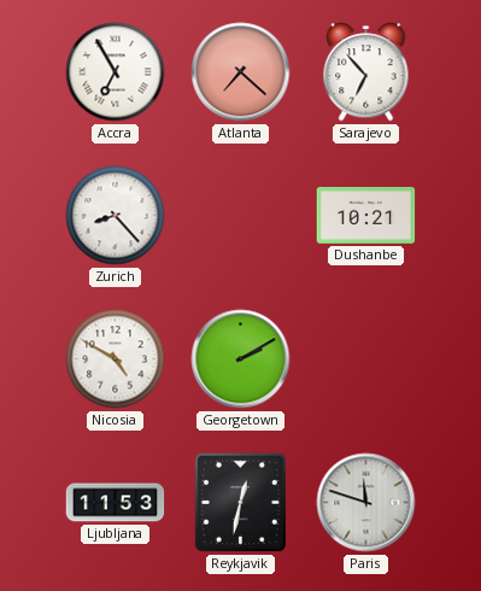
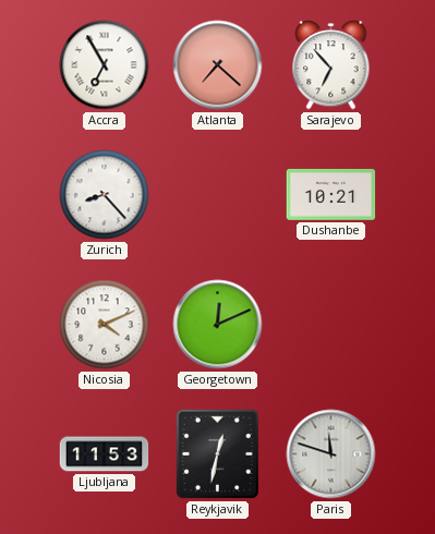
Nicosia: 4:50 -> 4:11 (105, 325)
Georgetown: 2:10 -> 12:11 (218, 325)
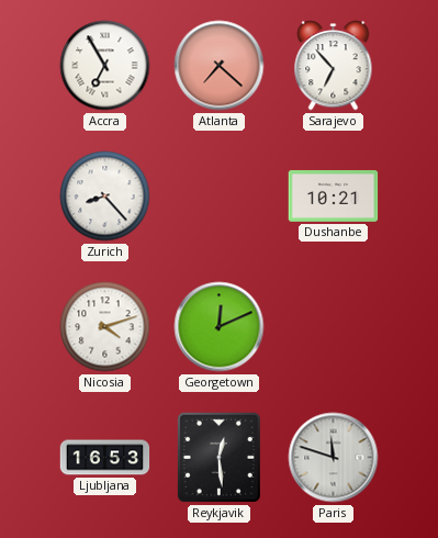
Nicosia: 4:11 -> 4:12 (105, 327)
Ljubljana: 11:53 -> 16:53 (105, 458)
Reykjavik: 12:32 -> 12:29 (218, 457)
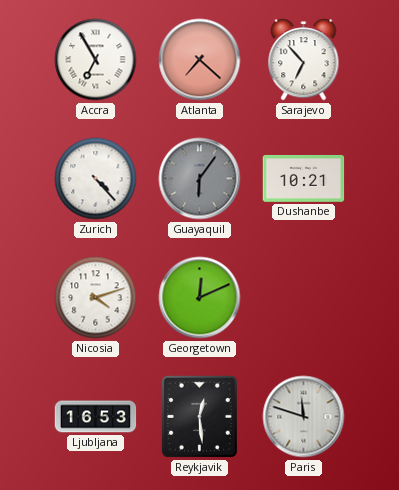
Zurich: 8:23 -> 4:23 (96, 179)
Guayaquil: none -> 6:06 (200, 179)
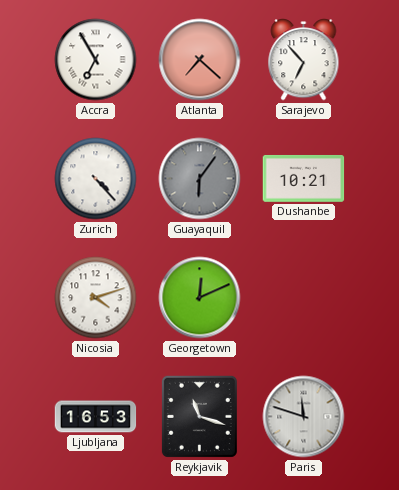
Reykjavik: 12:29 -> 11:18 (199, 416)
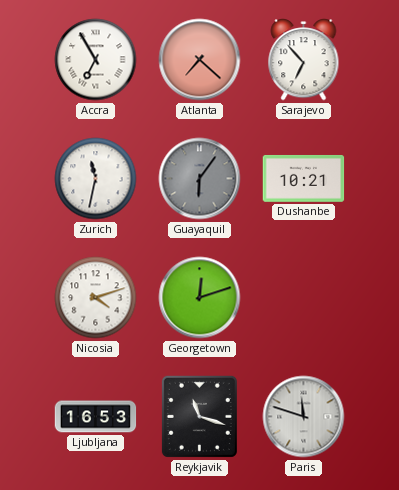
Zurich: 4:23 -> 11:32 (96, 179)
Georgetown: 12:11 -> 12:12 (200, 298)
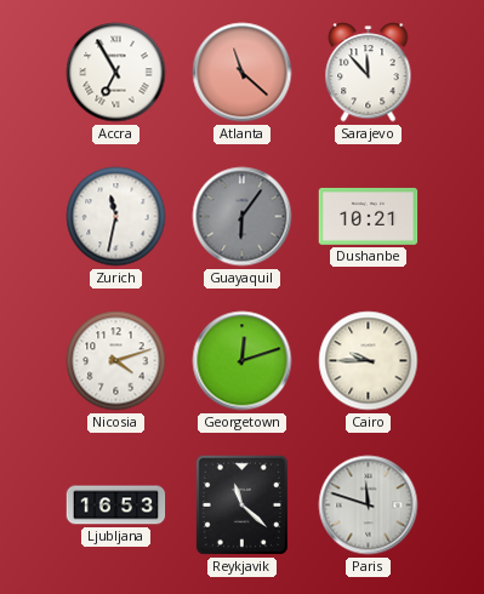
Atlanta: 7:22 -> 11:22 (243, 73)
Sarajevo: 6:53 -> 11:53 (369, 73)
Cairo: none -> 9:45 (369, 361)
Reykjavik: 11:18 -> 11:22 (241, 504)
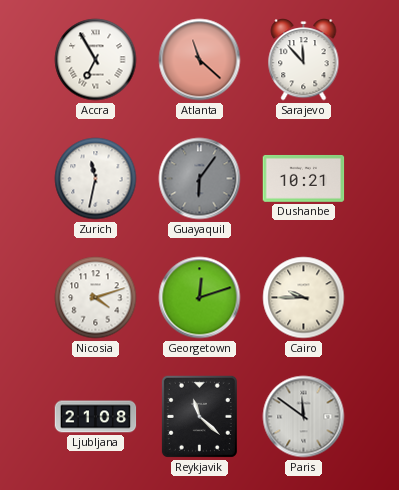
Ljubljana: 16:53 -> 21:08 (96, 417)
Paris: 11:48 -> 11:51 (304, 417)
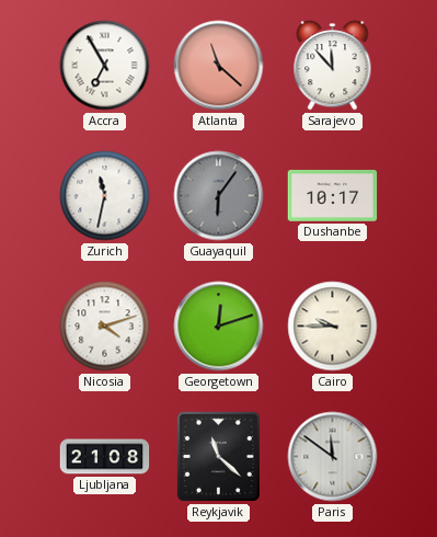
Dushanbe: 10:21 -> 10:17 (333, 195)
